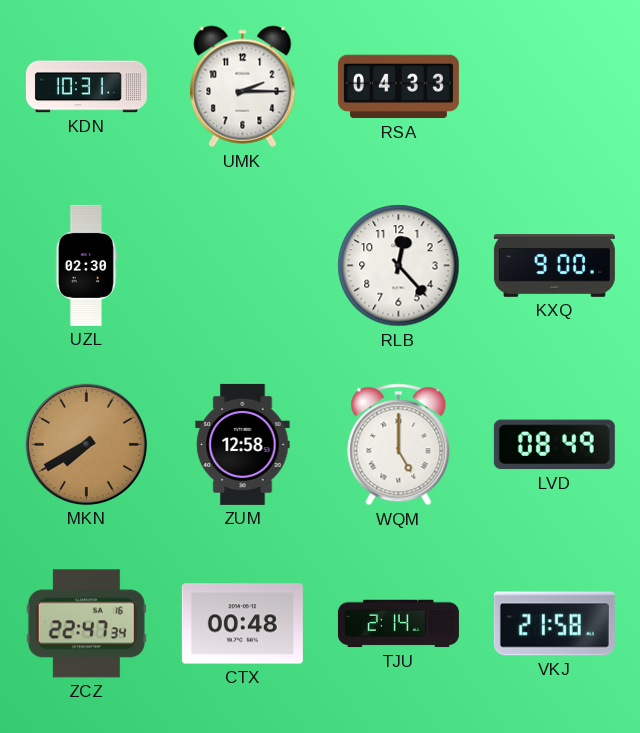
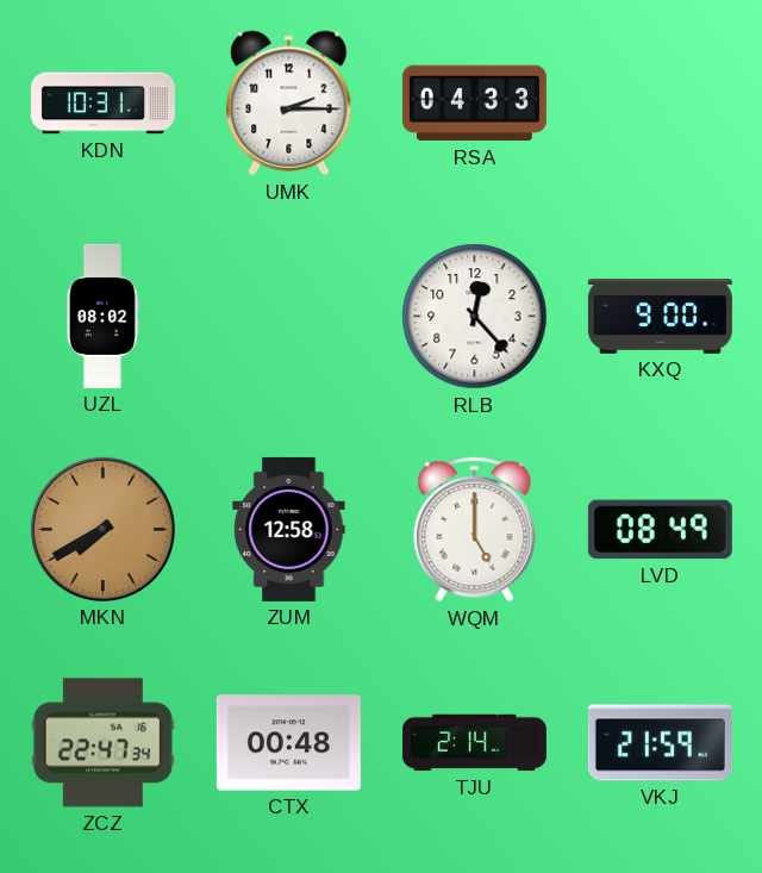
UZL: 02:30 -> 08:02 (102, 316)
VKJ: 21:58 -> 21:59 (660, 743)
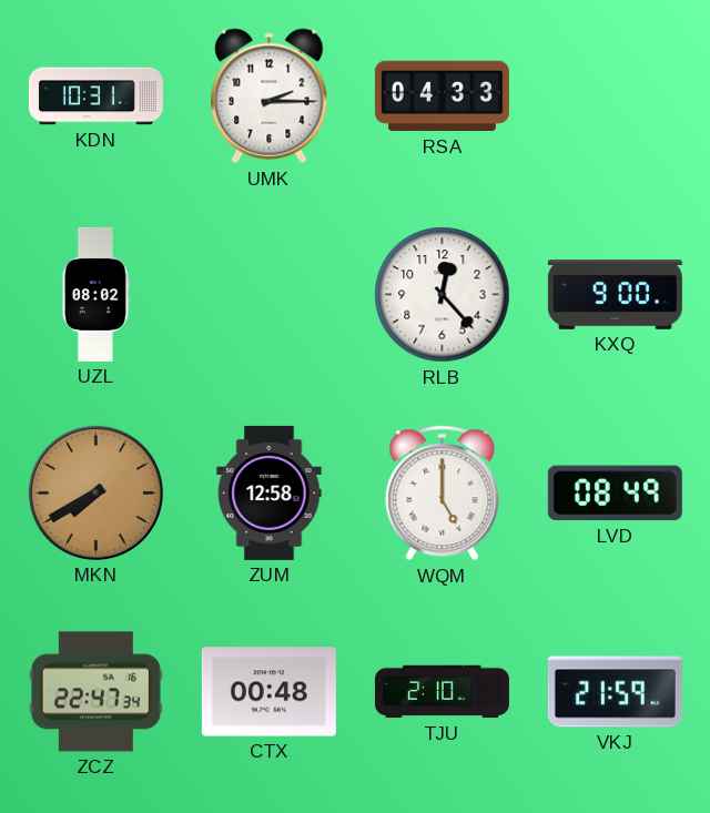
TJU: 2:14 -> 2:10 (442, 692)
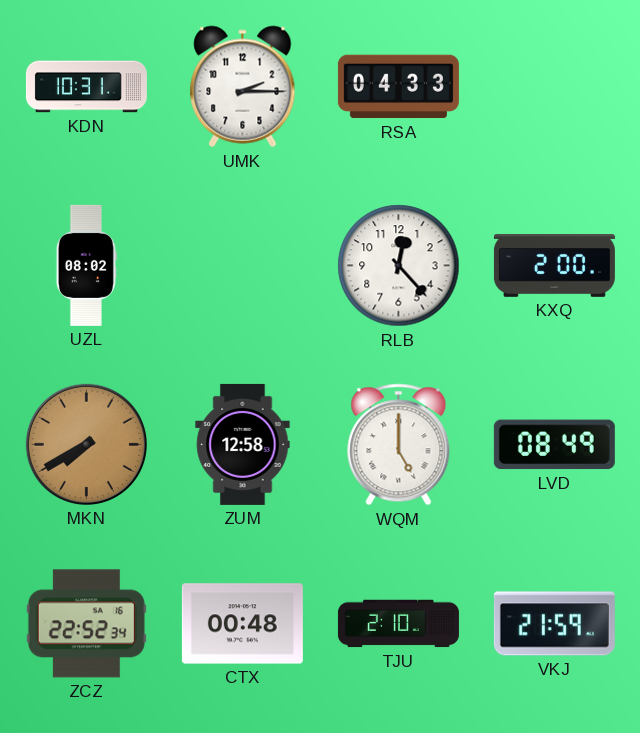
KXQ: 9:00 -> 2:00 (554, 266)
ZCZ: 22:47 -> 22:52 (86, 624)
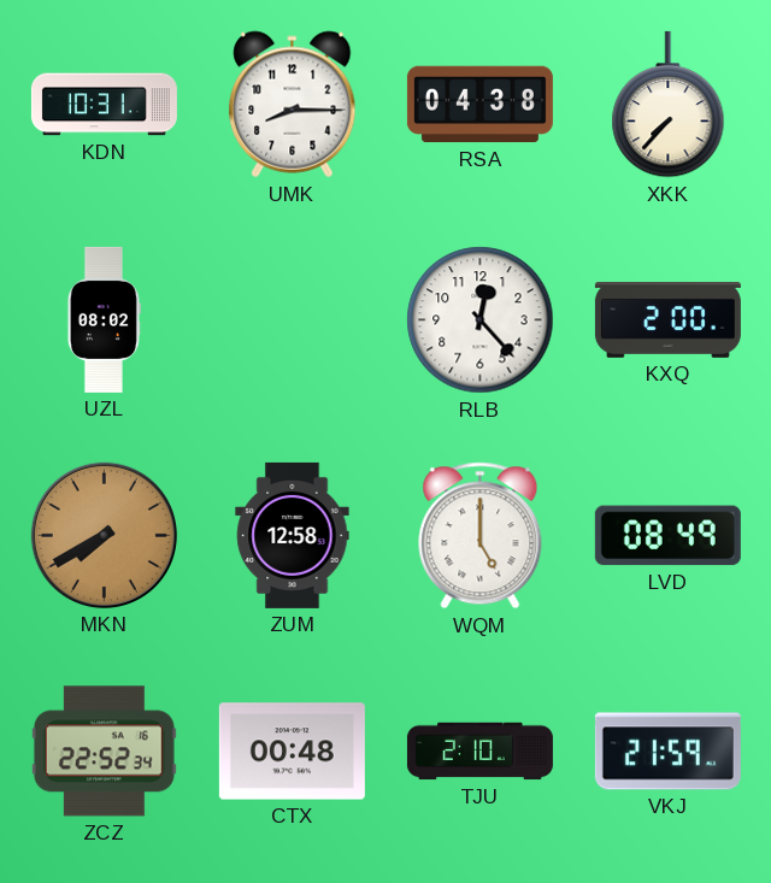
UMK: 2:15 -> 8:15 (293, 105)
RSA: 04:33 -> 04:38 (479, 105)
XKK: none -> 7:37 (669, 105)
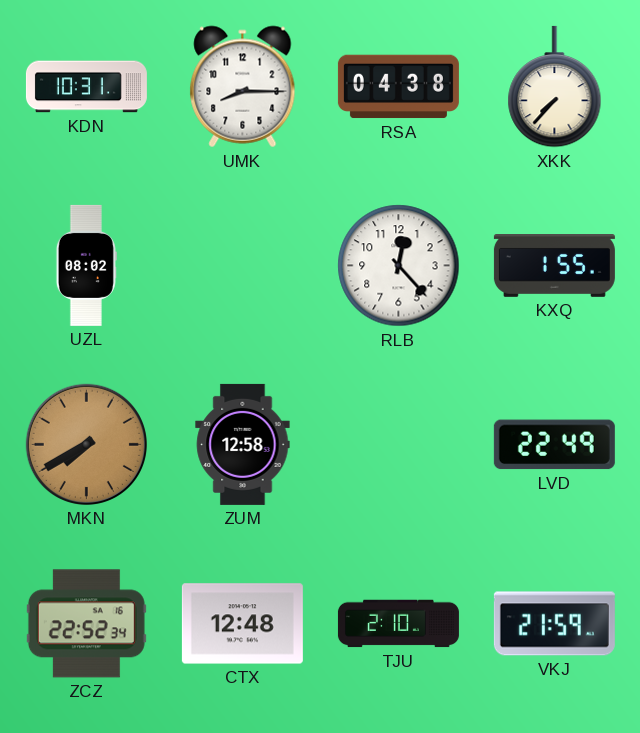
KXQ: 2:00 -> 1:55 (554, 266)
WQM: 5:00 -> none (481, 536)
LVD: 08:49 -> 22:49 (554, 445)
CTX: 00:48 -> 12:48 (242, 624)
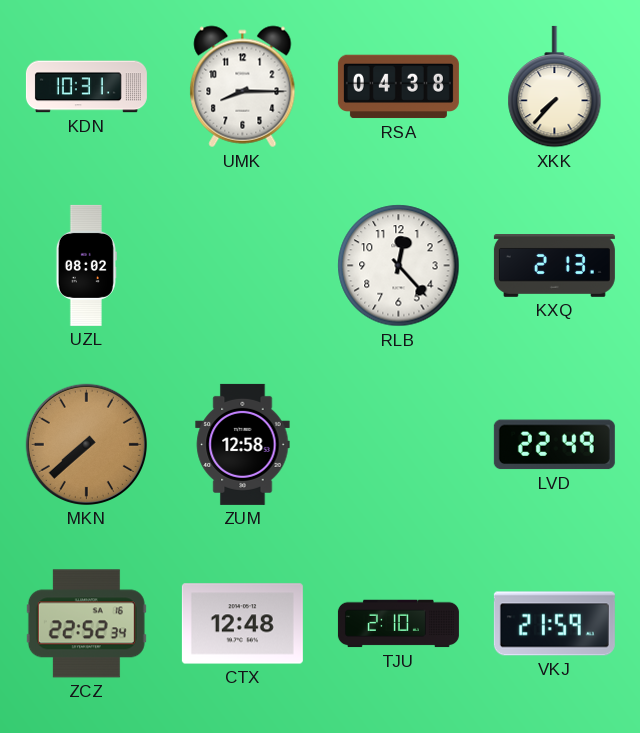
KXQ: 1:55 -> 2:13 (554, 266)
MKN: 7:40 -> 7:38 (86, 444)
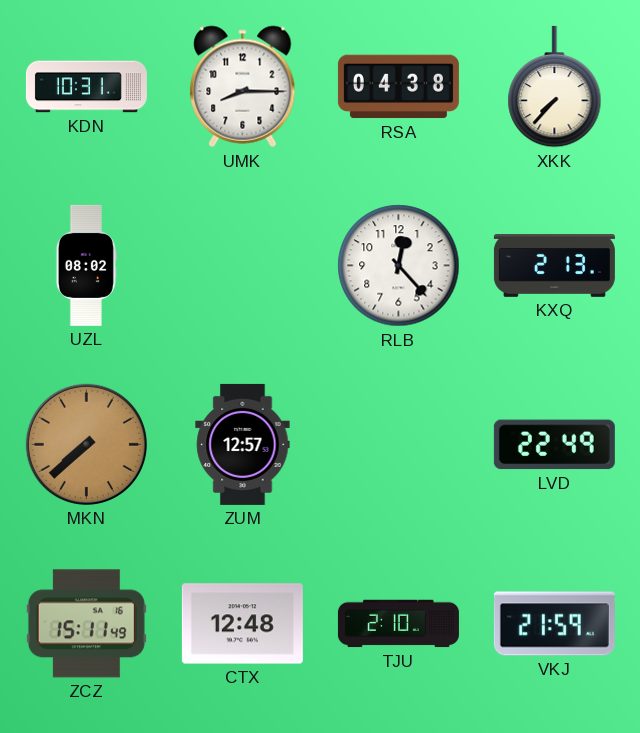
ZUM: 12:58 -> 12:57 (243, 444)
ZCZ: 22:52 -> 15:11 (86, 624)
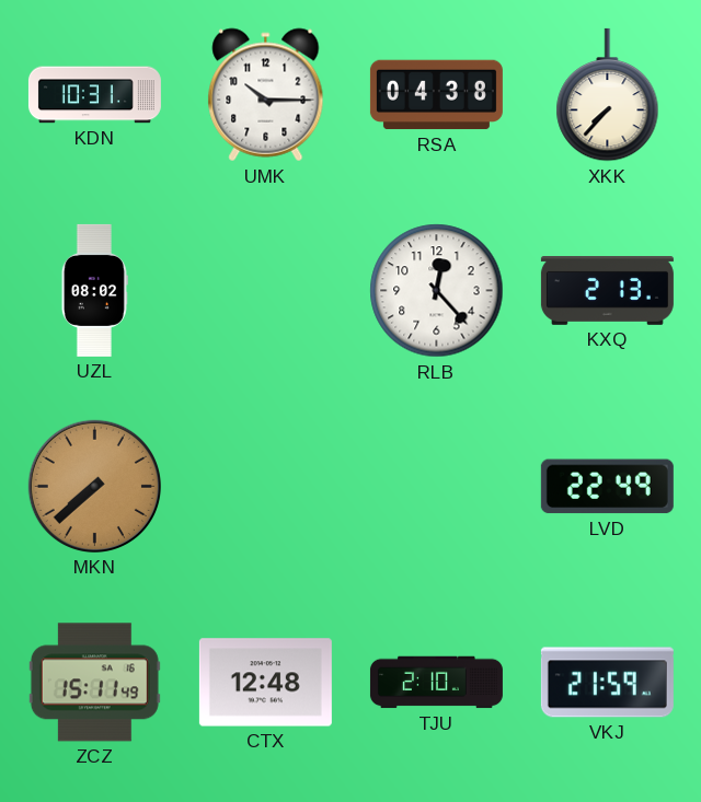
UMK: 8:15 -> 10:15 (266, 95)
ZUM: 12:57 -> none (243, 444)
